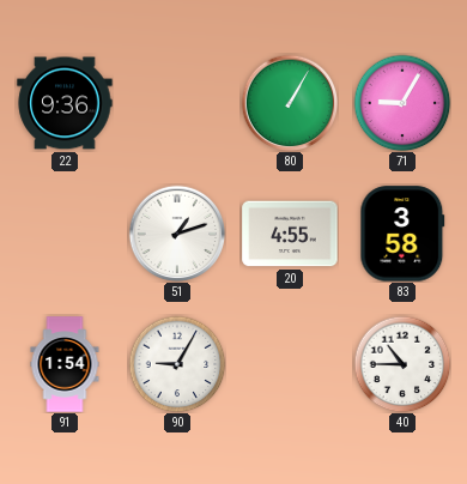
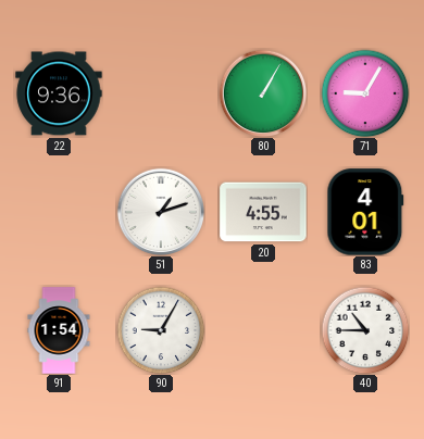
83: 3:58 -> 4:01 (365, 212)
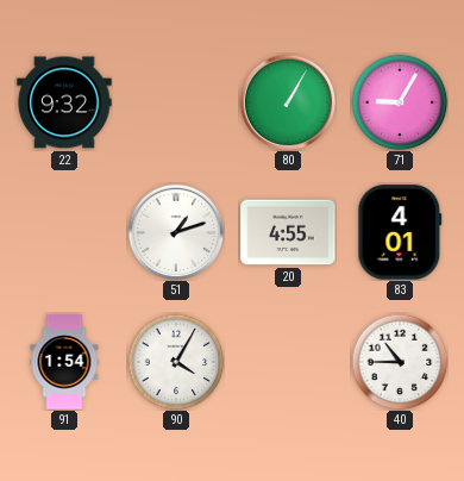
22: 9:36 -> 9:32 (64, 102)
90: 9:05 -> 4:05 (176, 362)
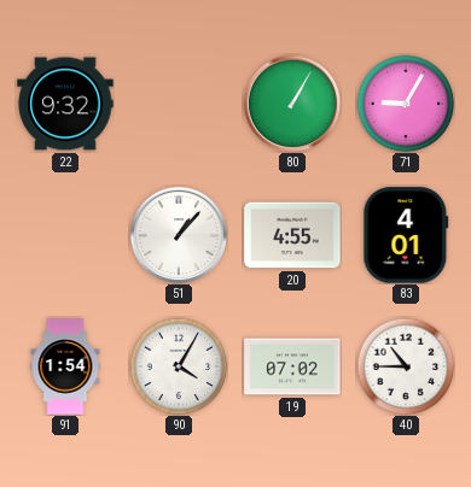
51: 1:12 -> 1:07 (179, 235)
19: none -> 07:02 (292, 366)
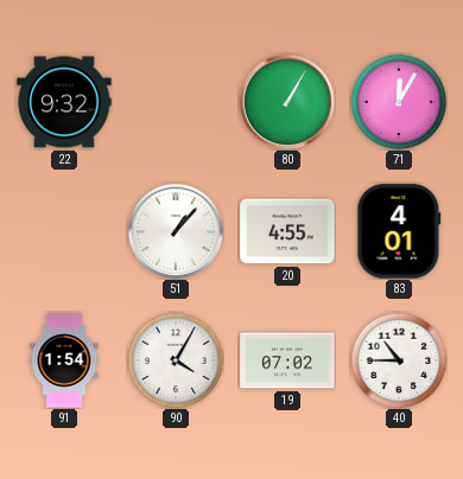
71: 9:05 -> 12:05 (399, 102)
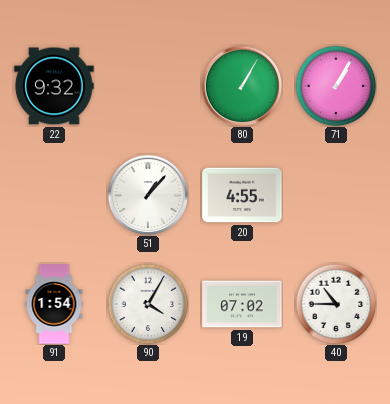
71: 12:05 -> 1:05 (336, 86)
83: 4:01 -> none (399, 231)
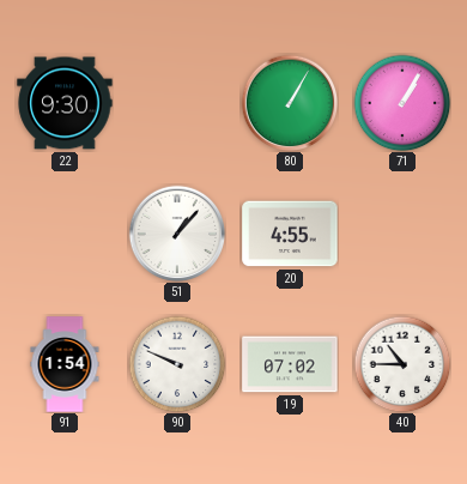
22: 9:32 -> 9:30 (65, 103)
90: 4:05 -> 9:49 (177, 364)
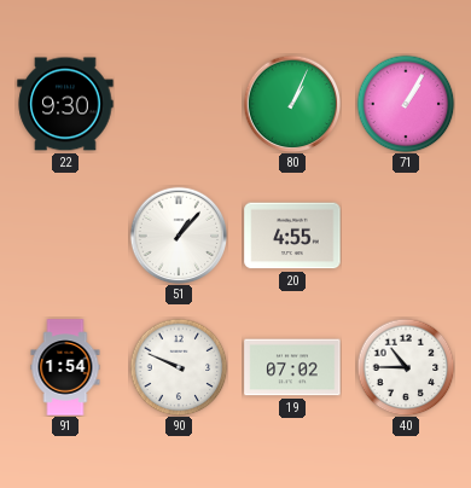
80: 1:05 -> 1:04 (292, 104)
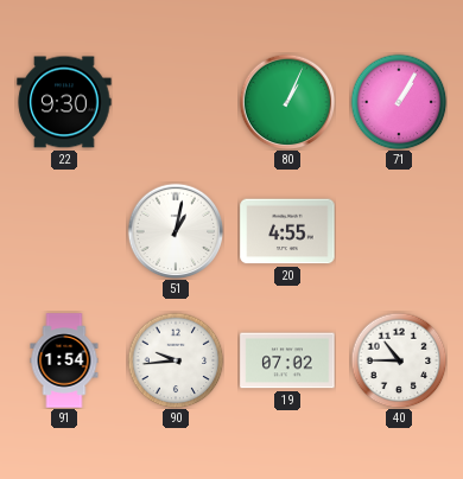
51: 1:07 -> 1:02 (176, 231)
90: 9:49 -> 9:44 (176, 360)
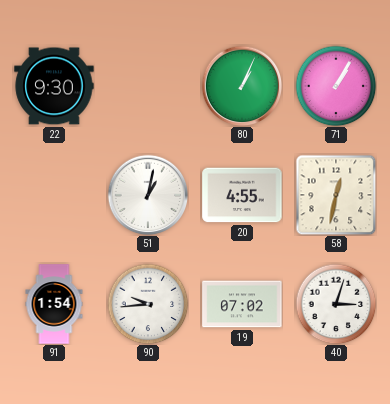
58: none -> 12:32 (336, 195)
40: 10:45 -> 3:03 (336, 304)
